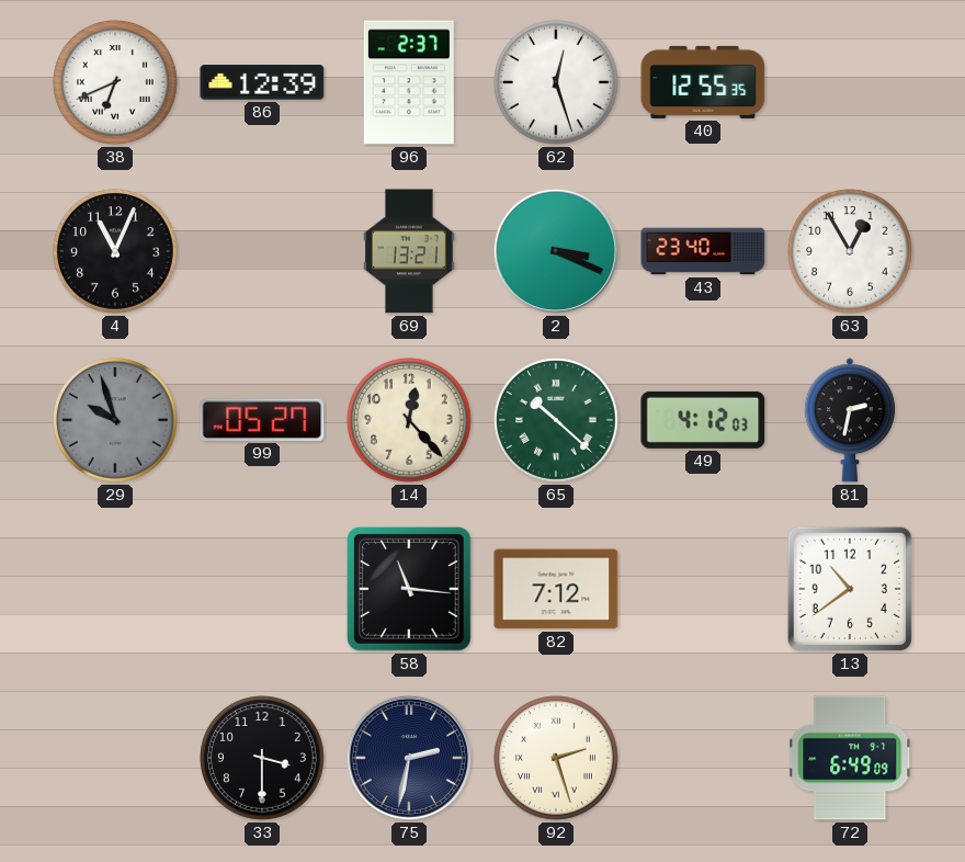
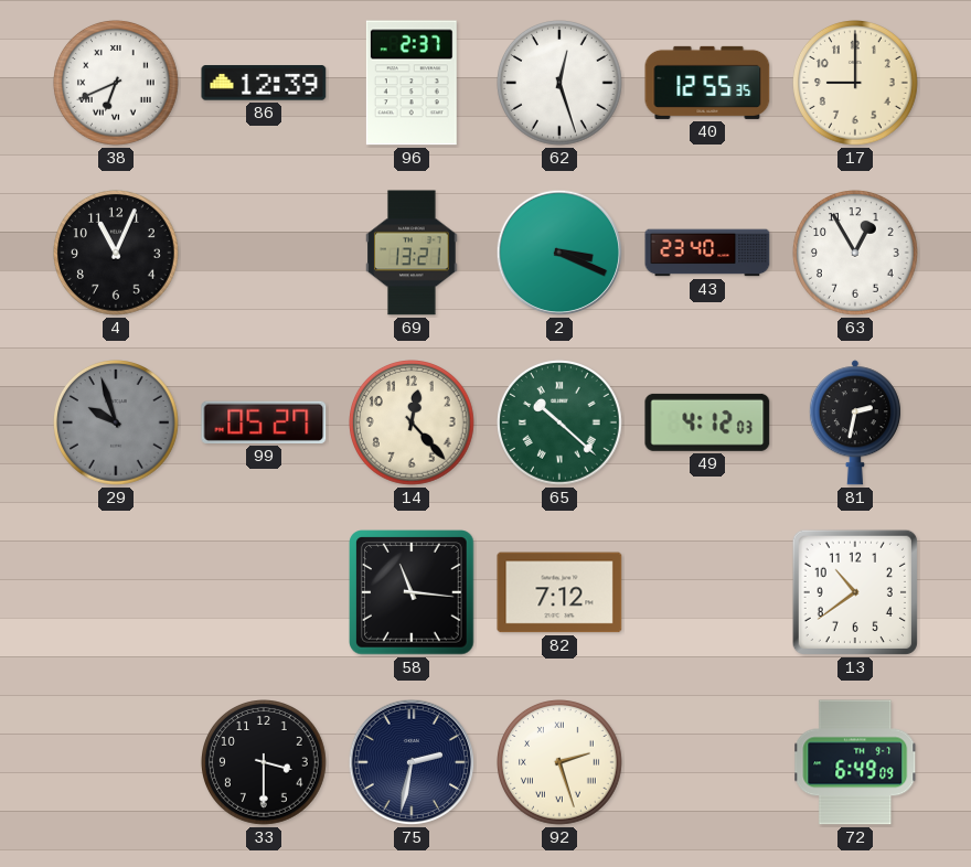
17: none -> 9:00 (856, 84)
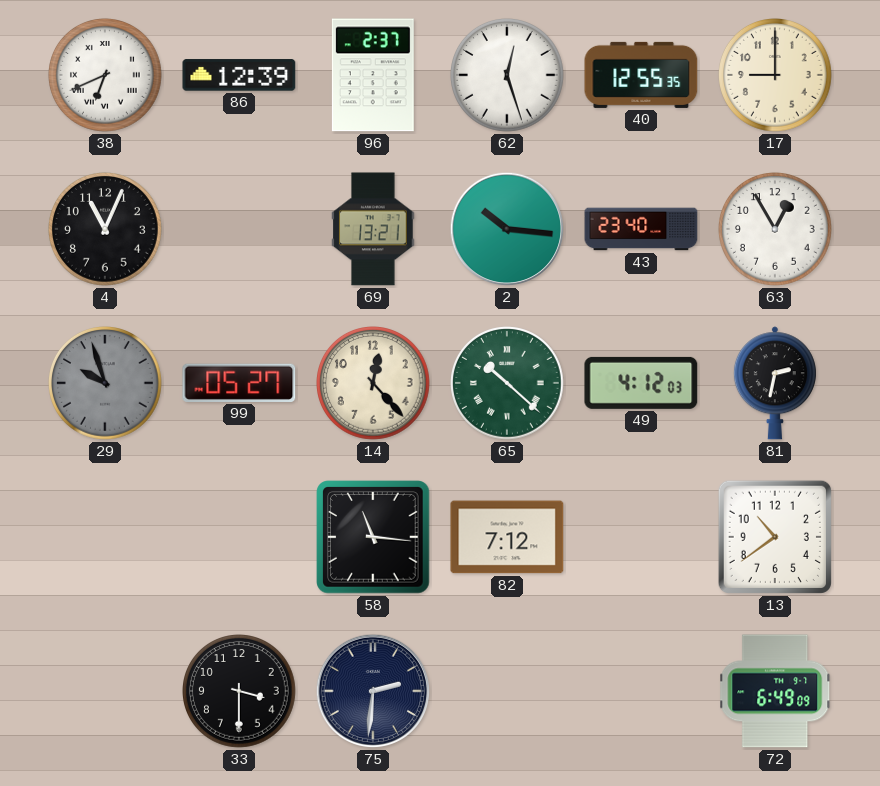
2: 3:19 -> 10:16 (507, 229)
75: 2:32 -> 2:31 (373, 691)
92: 2:27 -> none (561, 763)
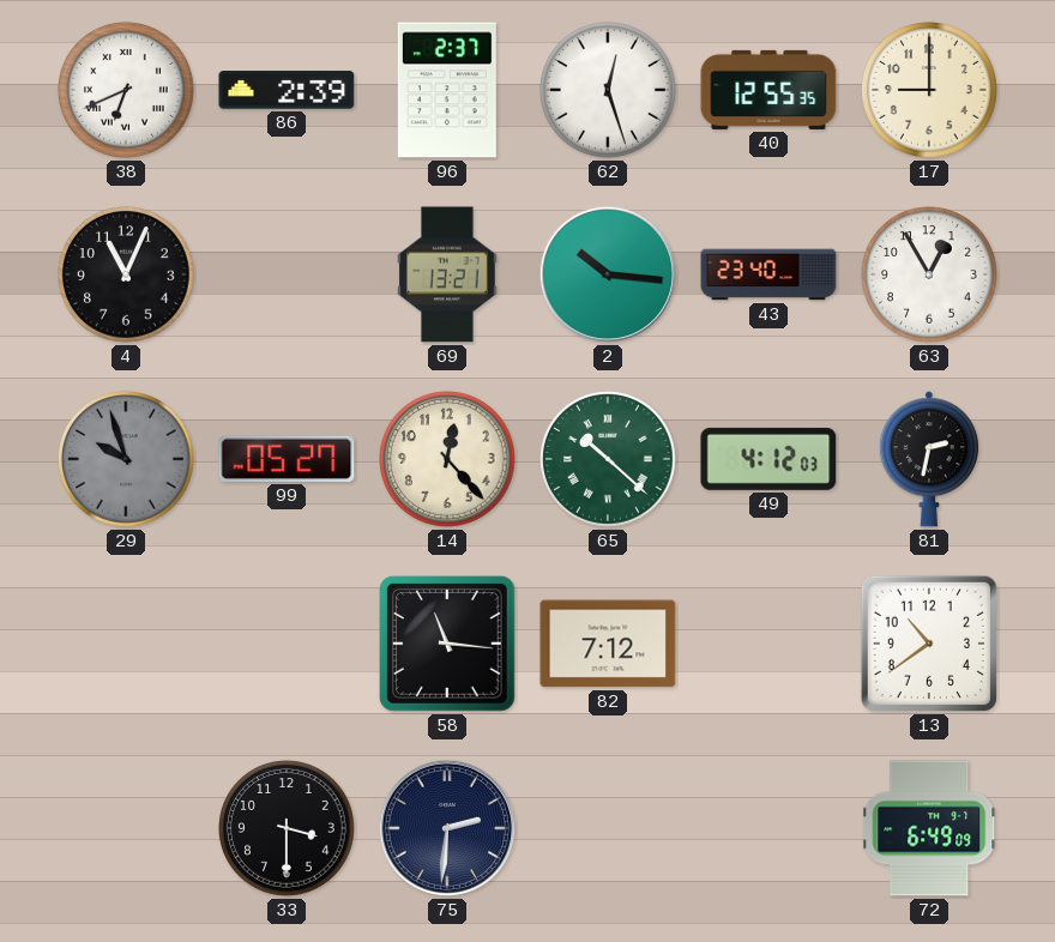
86: 12:39 -> 2:39 (287, 90)
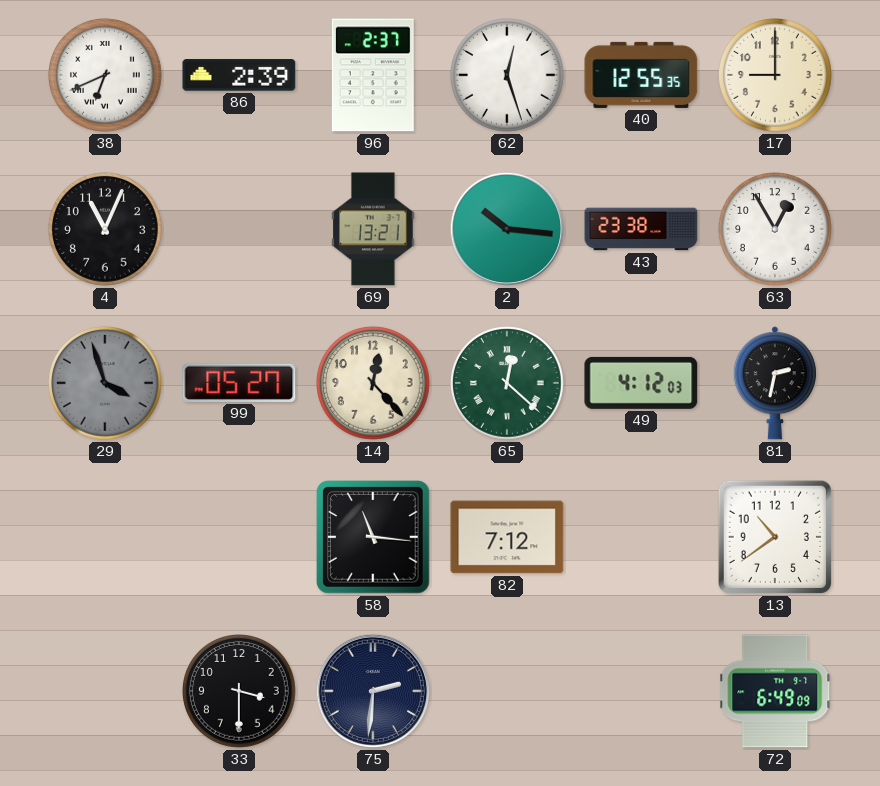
43: 23:40 -> 23:38 (641, 229)
29: 9:57 -> 3:57 (106, 384)
65: 10:22 -> 12:22 (508, 384)
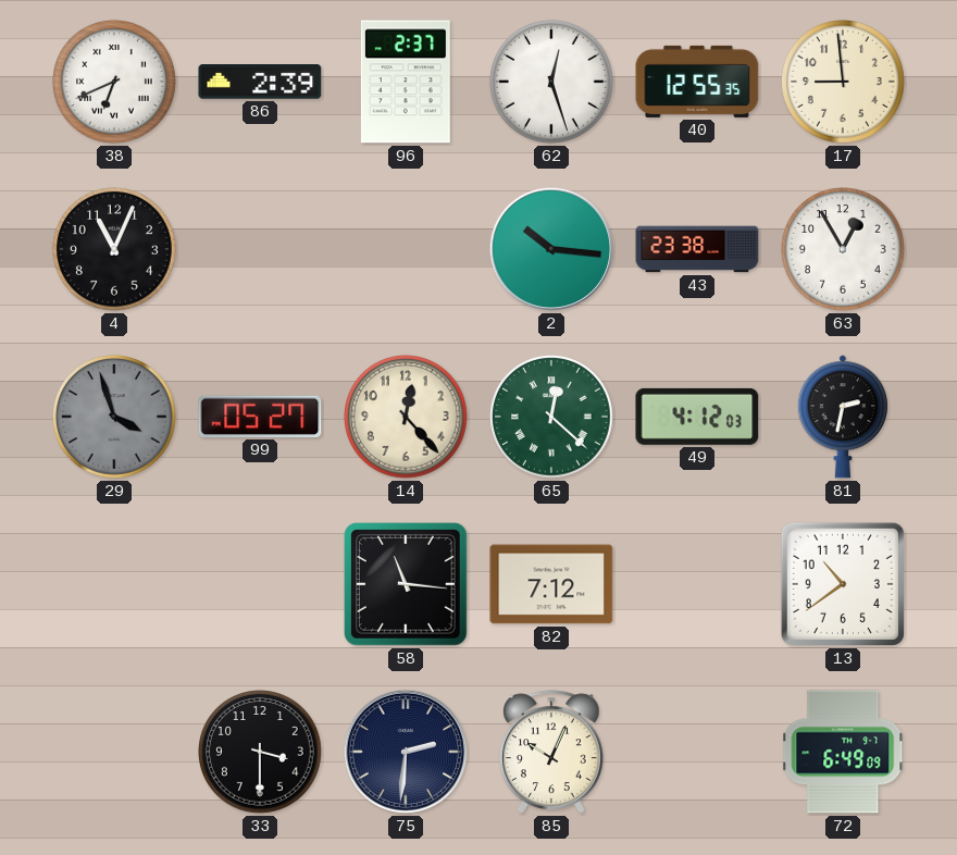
17: 9:00 -> 8:59 (844, 83)
69: 13:21 -> none (373, 229)
85: none -> 10:04 (552, 752)
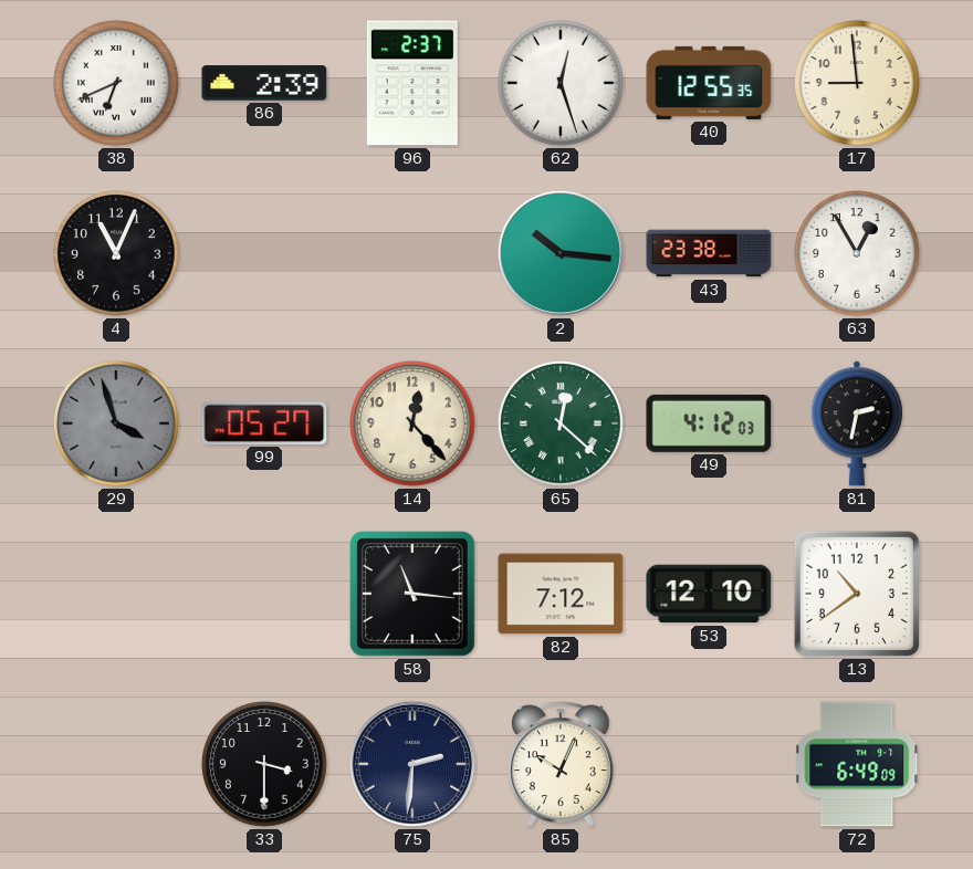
53: none -> 12:10 (709, 594)
